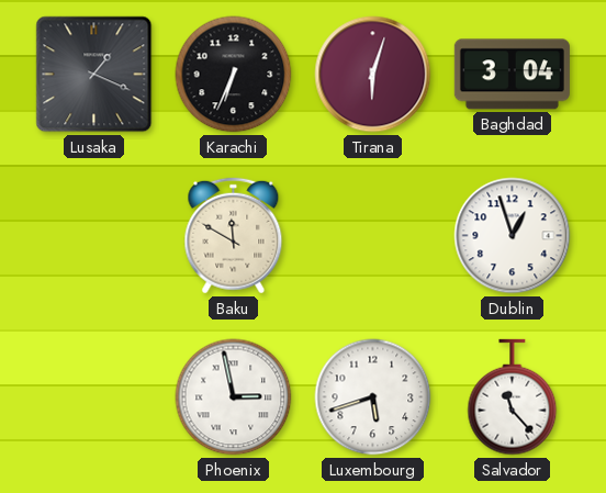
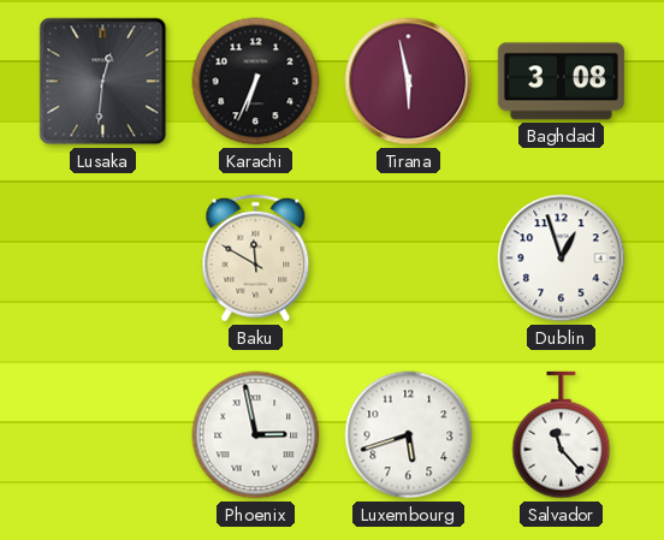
Lusaka: 1:19 -> 12:31 (103, 82)
Tirana: 6:03 -> 5:58 (409, 82)
Baghdad: 3:04 -> 3:08 (561, 82)
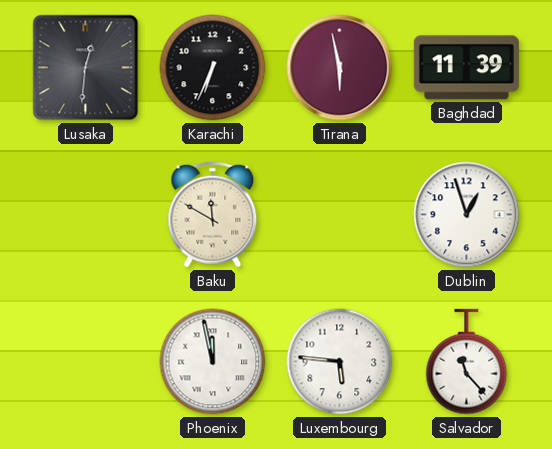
Baghdad: 3:08 -> 11:39 (466, 68)
Phoenix: 2:58 -> 11:58 (213, 362)
Luxembourg: 5:42 -> 5:46 (340, 362)
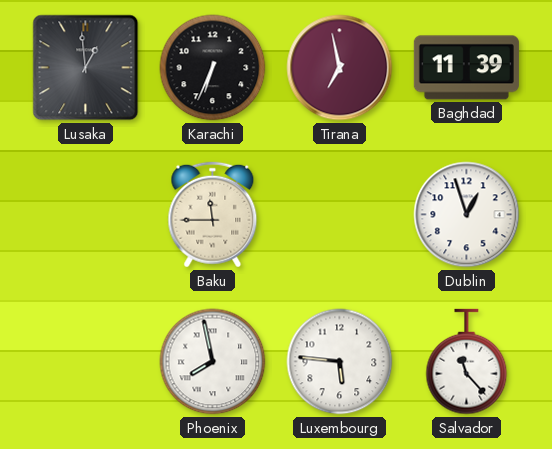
Lusaka: 12:31 -> 12:59 (86, 68)
Tirana: 5:58 -> 6:58 (340, 68)
Baku: 11:50 -> 11:45 (213, 215)
Phoenix: 11:58 -> 7:58 (213, 362)
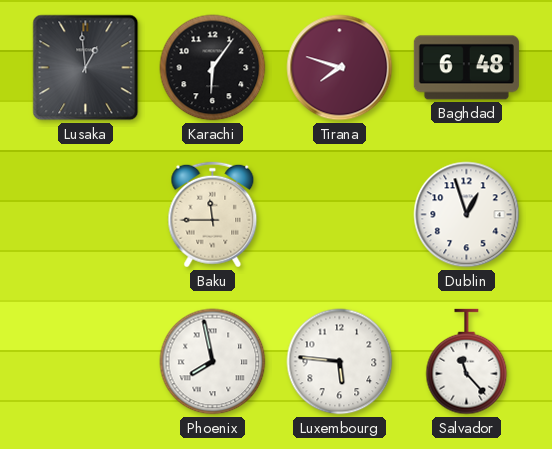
Karachi: 6:34 -> 6:06 (213, 68)
Tirana: 6:58 -> 7:48 (340, 68)
Baghdad: 11:39 -> 6:48 (466, 68)
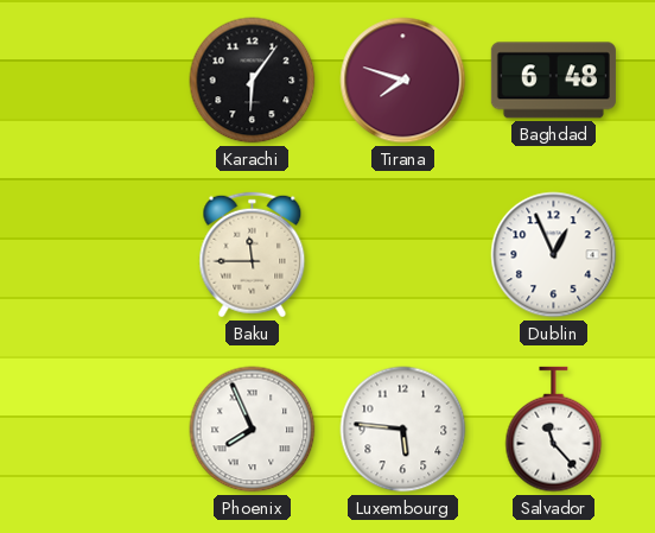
Lusaka: 12:59 -> none (86, 68)
Dublin: 12:57 -> 12:56 (554, 255)
Phoenix: 7:58 -> 7:56 (253, 430)
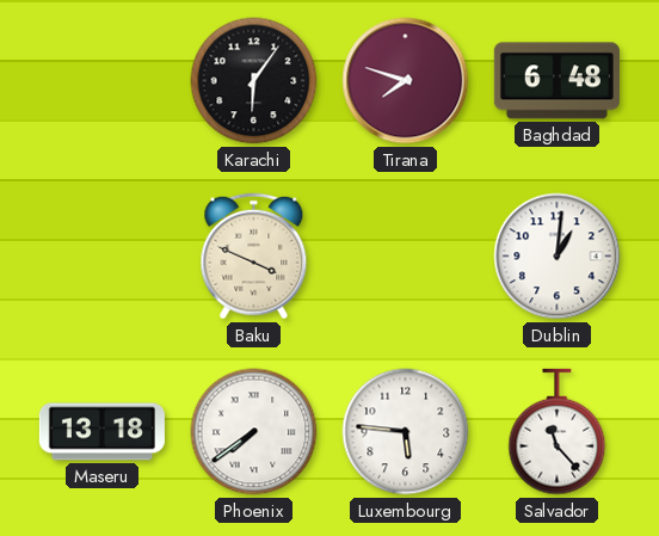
Baku: 11:45 -> 3:49 (254, 257)
Dublin: 12:56 -> 1:01 (558, 257)
Maseru: none -> 13:18 (101, 432)
Phoenix: 7:56 -> 7:39 (254, 432)
